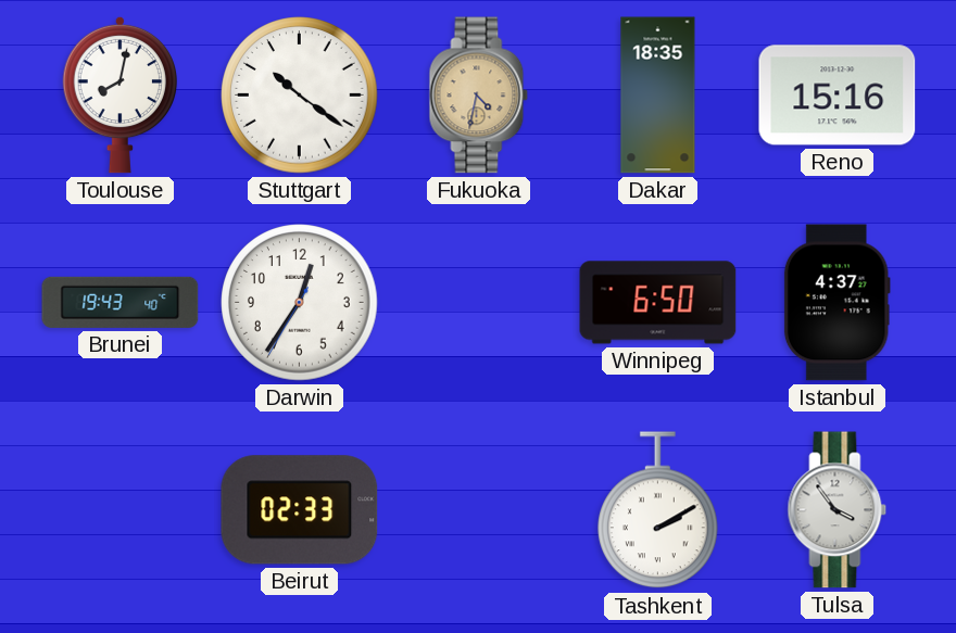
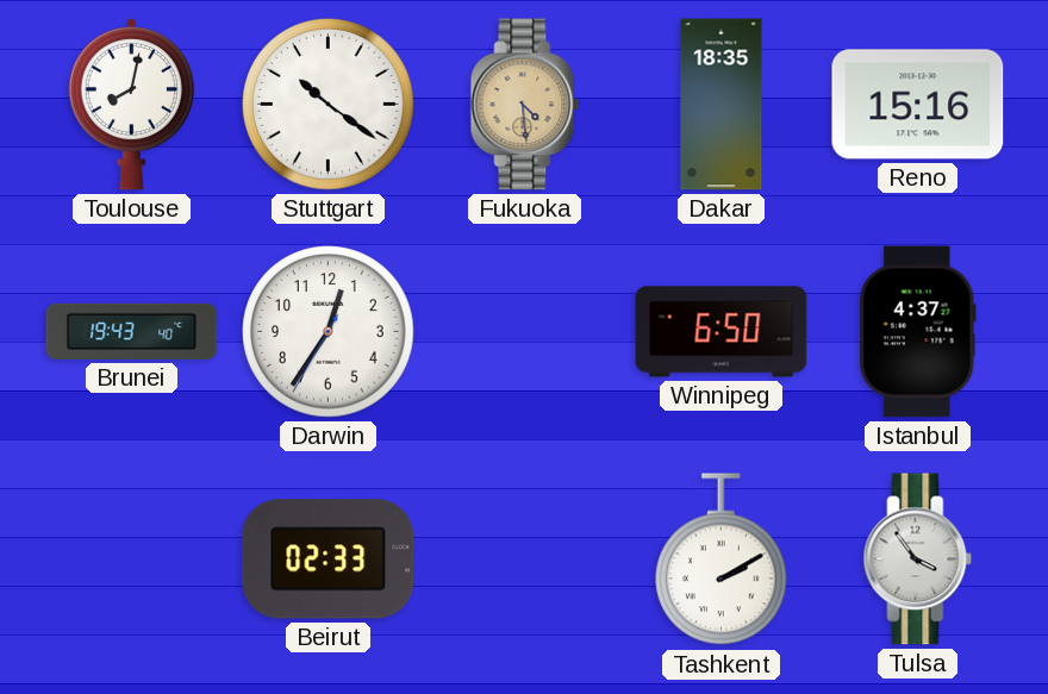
Fukuoka: 4:32 -> 4:29 (525, 105)
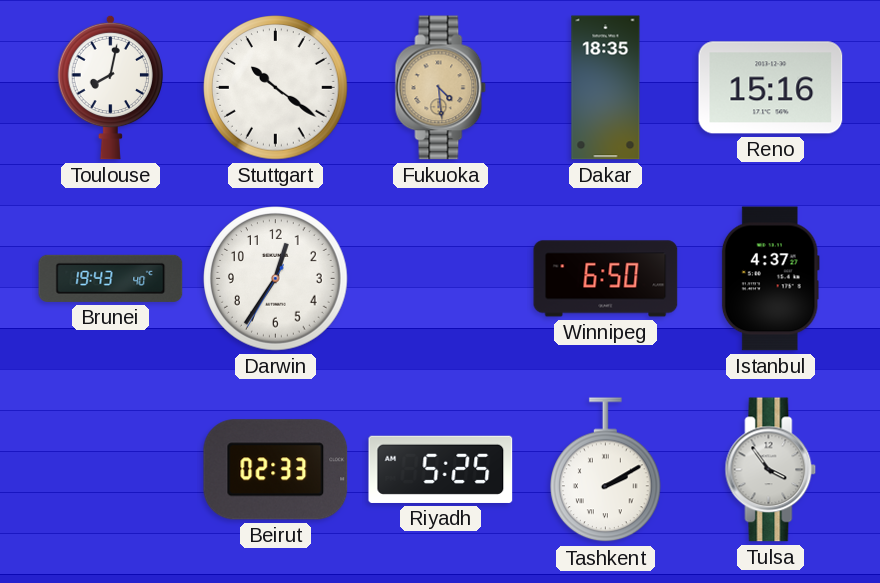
Riyadh: none -> 5:25 (441, 469)
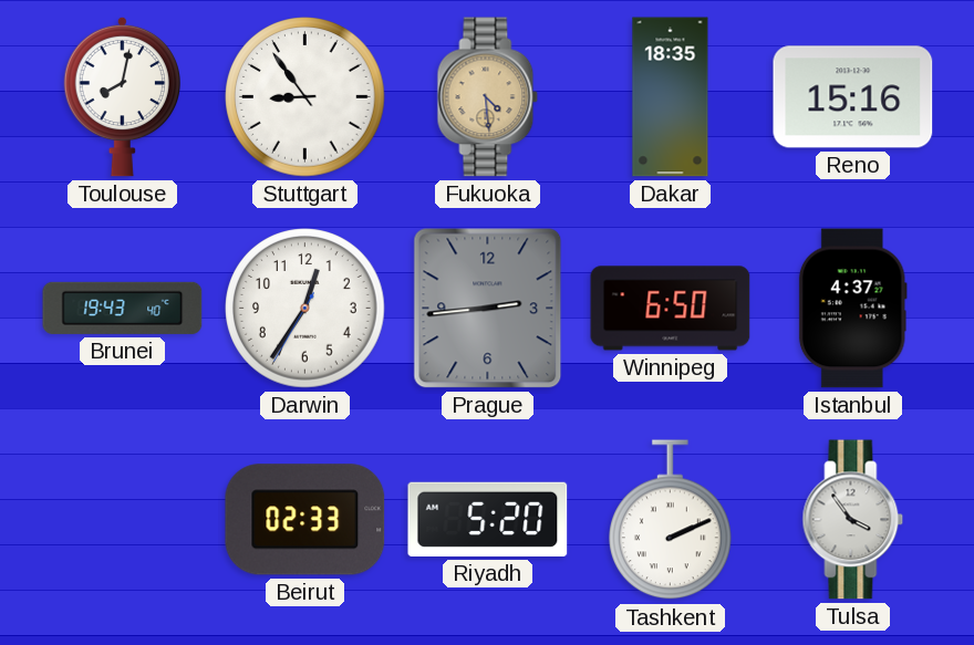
Stuttgart: 10:21 -> 8:54 (305, 97)
Prague: none -> 2:44 (488, 309)
Riyadh: 5:25 -> 5:20 (488, 519)
Tashkent: 2:10 -> 2:11 (671, 520)
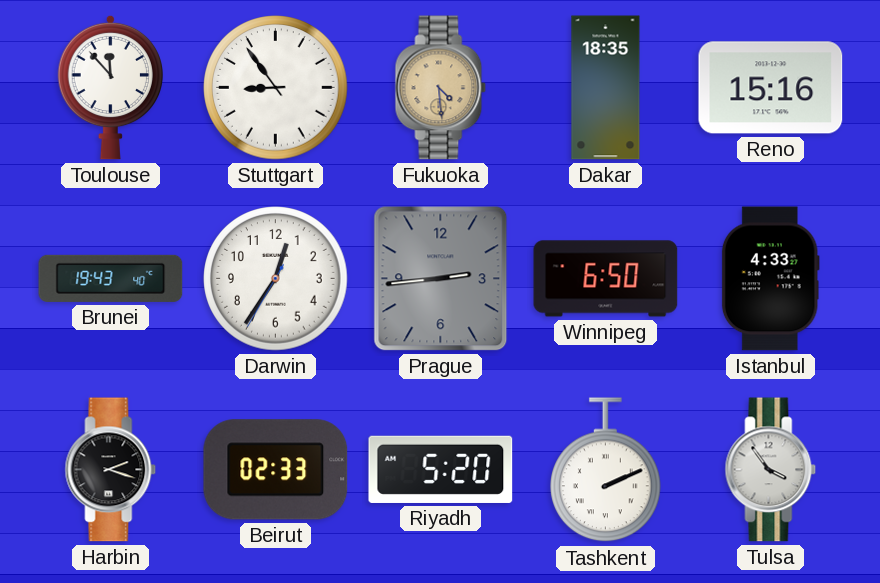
Toulouse: 8:02 -> 11:53 (110, 87)
Istanbul: 4:37 -> 4:33 (770, 279)
Harbin: none -> 2:18 (111, 470)
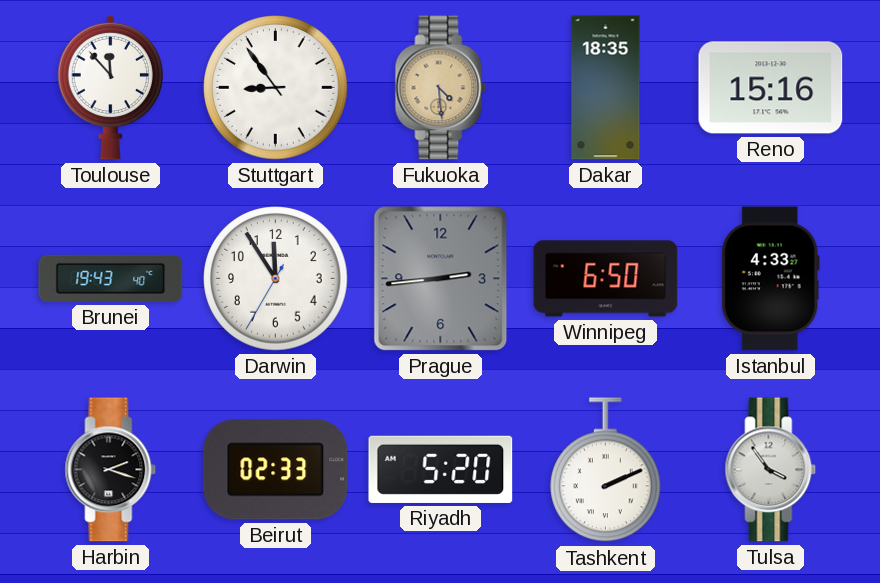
Darwin: 12:35 -> 11:54 (276, 279)
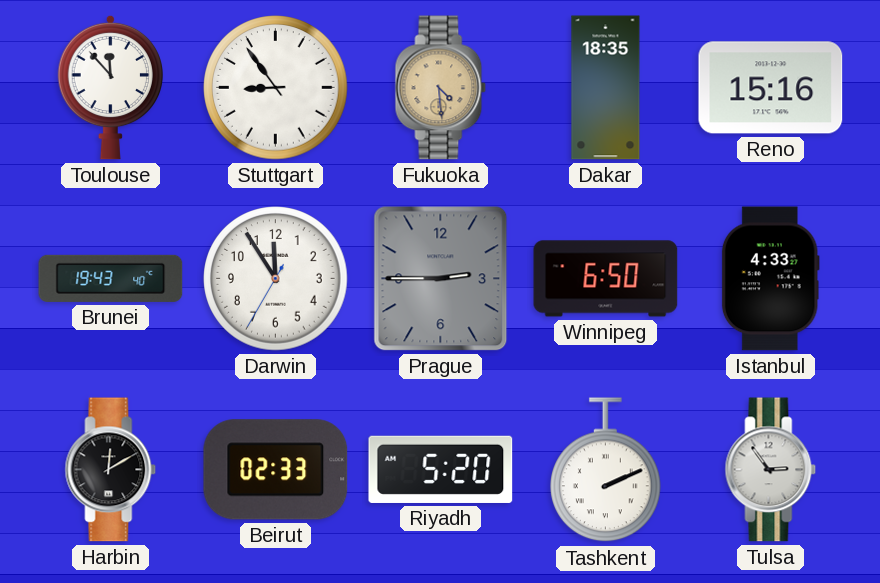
Prague: 2:44 -> 2:45 (441, 279)
Harbin: 2:18 -> 12:10 (111, 470)
Tulsa: 3:54 -> 2:54 (771, 470)
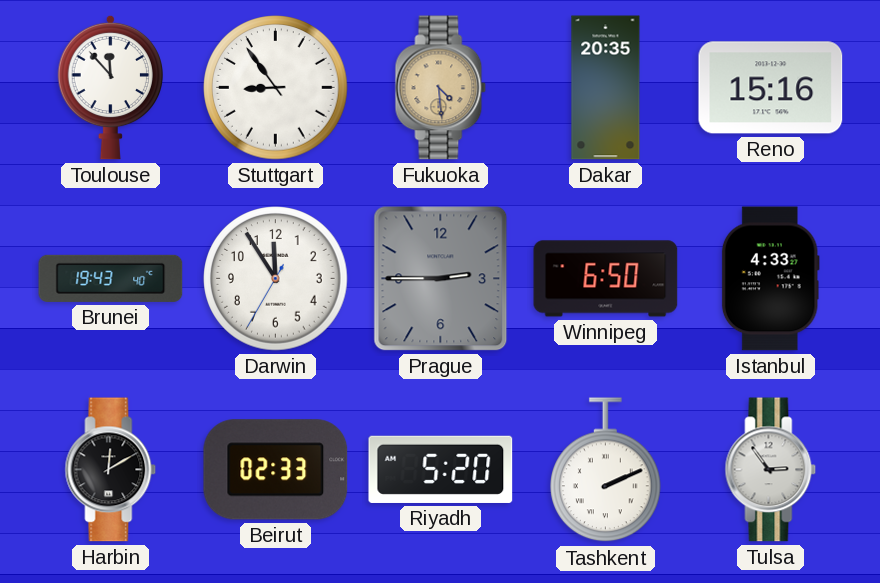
Dakar: 18:35 -> 20:35 (606, 88)
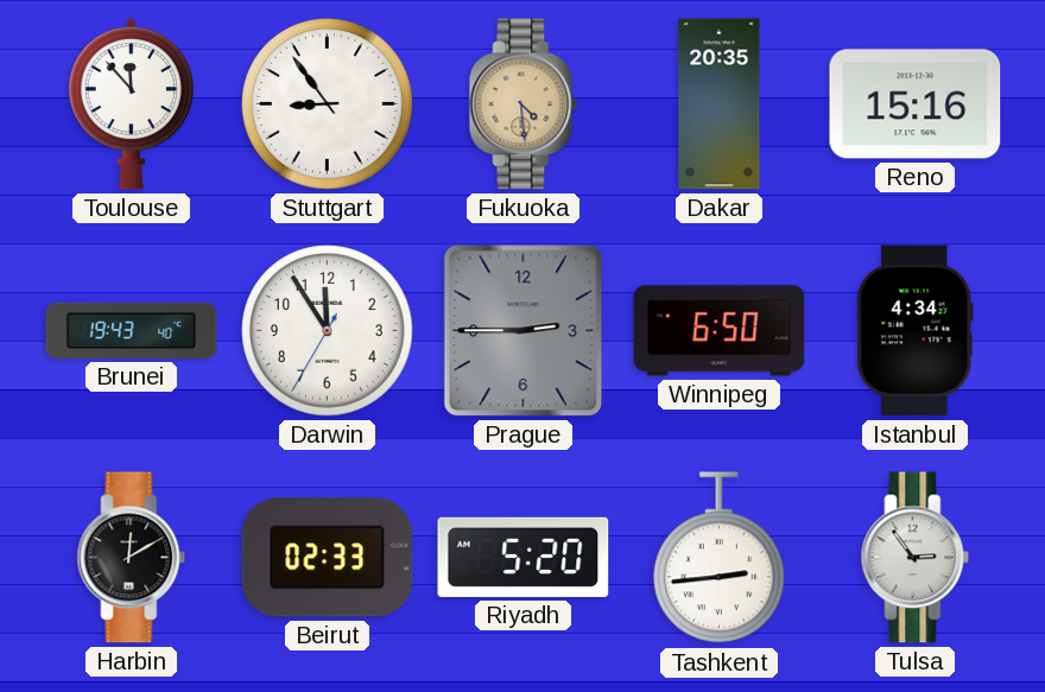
Istanbul: 4:33 -> 4:34 (914, 331)
Tashkent: 2:11 -> 2:44 (720, 558)
